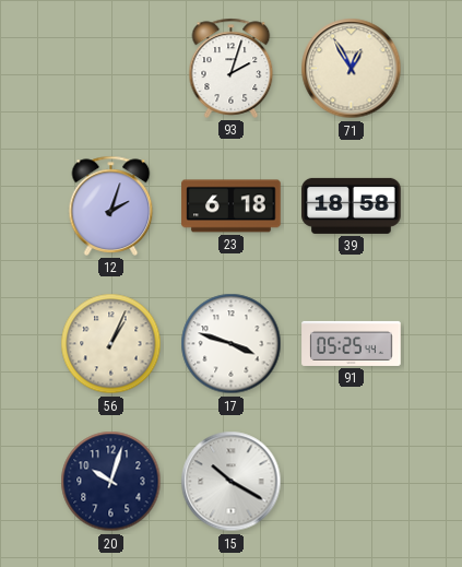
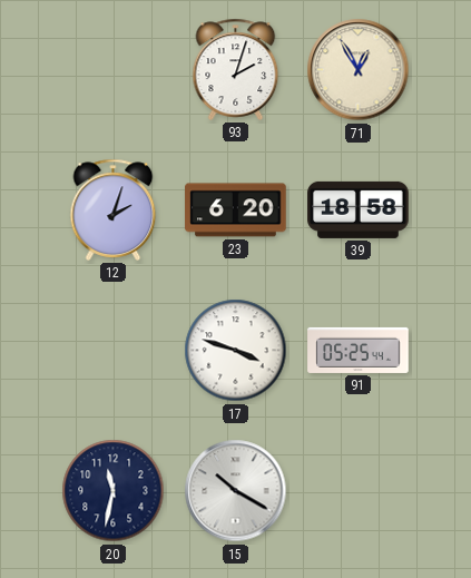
23: 6:18 -> 6:20 (236, 210)
56: 1:04 -> none (111, 344)
20: 10:03 -> 11:32 (114, 491)
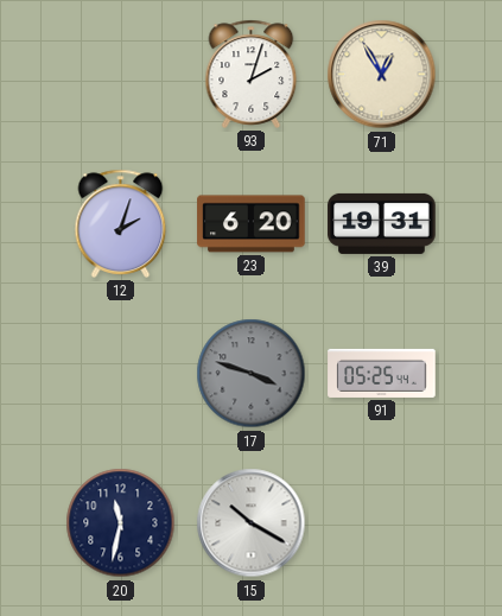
39: 18:58 -> 19:31 (382, 223)
17 dial: white -> grey (252, 374)
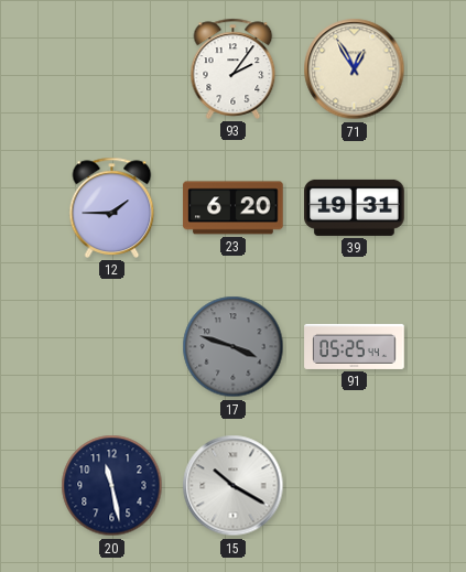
93: 2:03 -> 2:06 (234, 68)
12: 2:03 -> 1:45 (112, 207)
20: 11:32 -> 11:28 (112, 486)
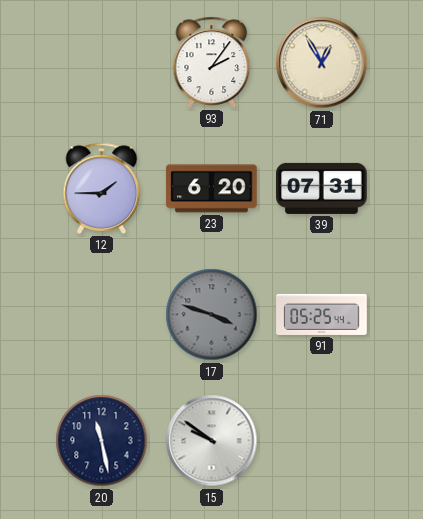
39: 19:31 -> 07:31 (322, 188)
15: 10:20 -> 9:51 (212, 441)
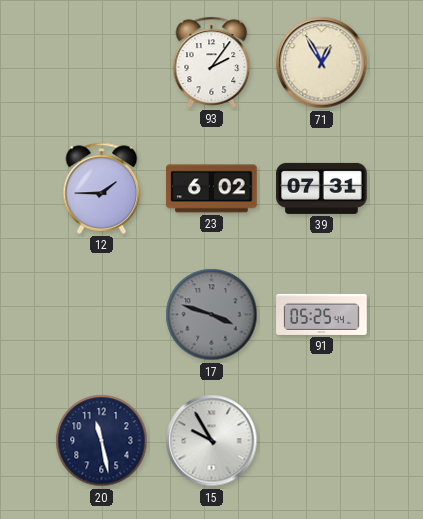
23: 6:20 -> 6:02 (212, 189)
15: 9:51 -> 9:55 (212, 441)
